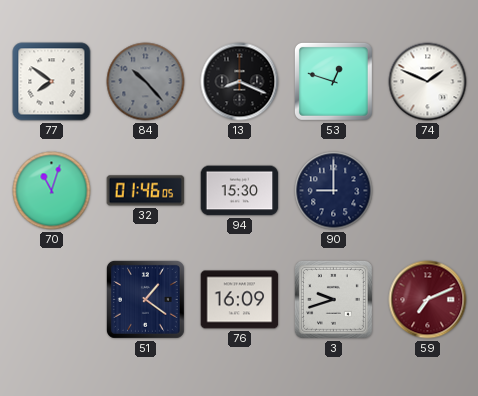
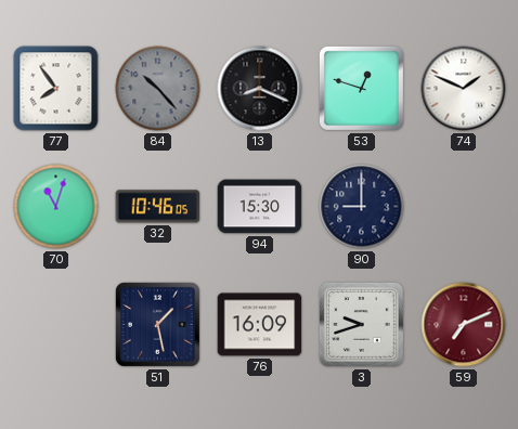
77: 7:51 -> 7:54 (56, 89)
32: 01:46 -> 10:46 (158, 207)
51: 1:21 -> 1:28 (157, 324)
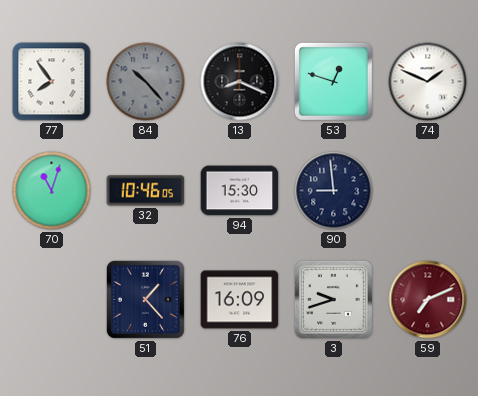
90: 9:00 -> 8:59 (334, 191)
51: 1:28 -> 1:23 (145, 299)
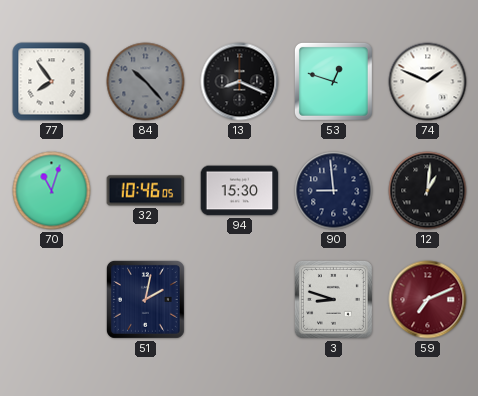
12: none -> 1:01 (428, 191)
51: 1:23 -> 2:02 (145, 299)
76: 16:09 -> none (240, 300)
3: 9:42 -> 8:48 (333, 299)
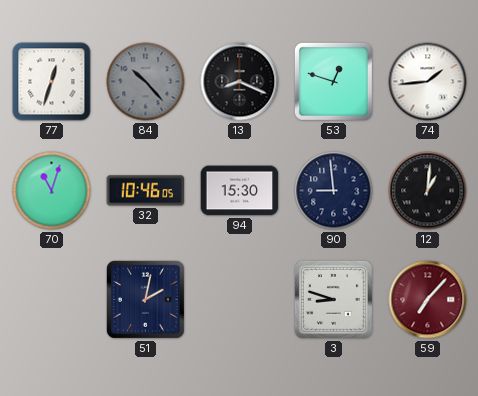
77: 7:54 -> 12:33 (52, 82)
74: 1:49 -> 1:44 (428, 82)
59: 7:11 -> 7:07 (428, 300)
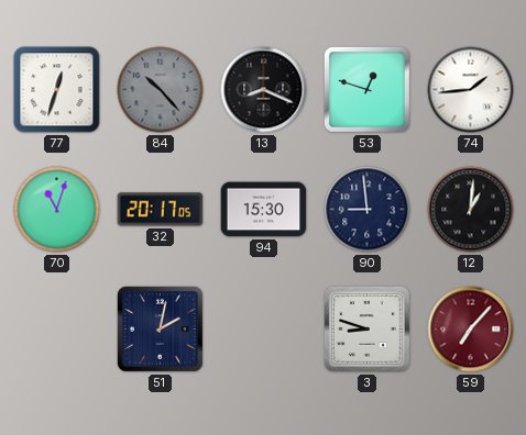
32: 10:46 -> 20:17 (161, 210)
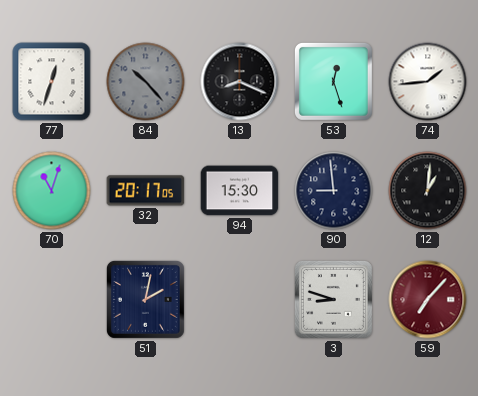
53: 12:48 -> 12:27 (333, 81)
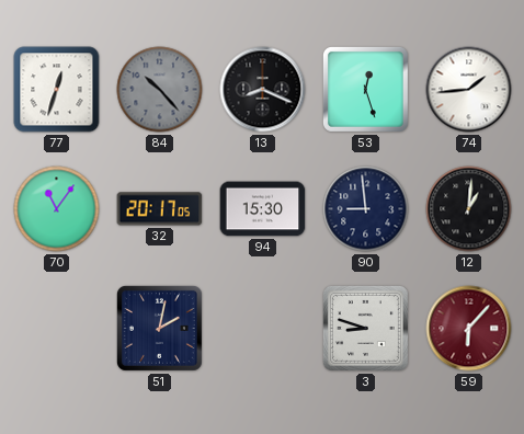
70: 11:03 -> 11:06 (57, 209)
59: 7:07 -> 6:07 (469, 329)
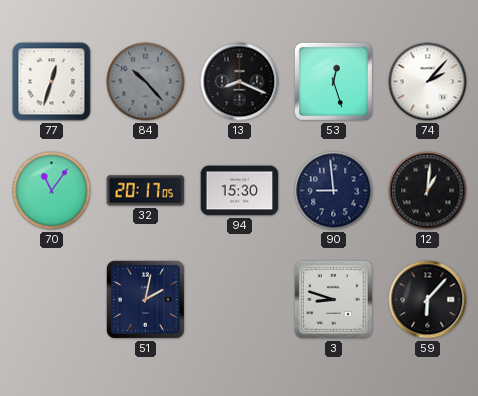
74: 1:44 -> 2:07 (428, 82)
59 dial: burgundy -> black (428, 300)
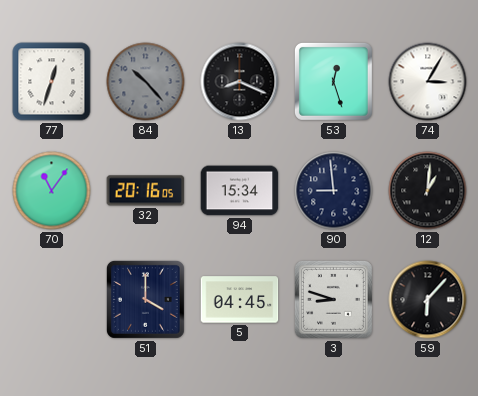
74: 2:07 -> 3:05 (428, 82)
32: 20:17 -> 20:16 (146, 191)
94: 15:30 -> 15:34 (240, 191)
51: 2:02 -> 4:00 (145, 299)
5: none -> 04:45 (240, 300)
